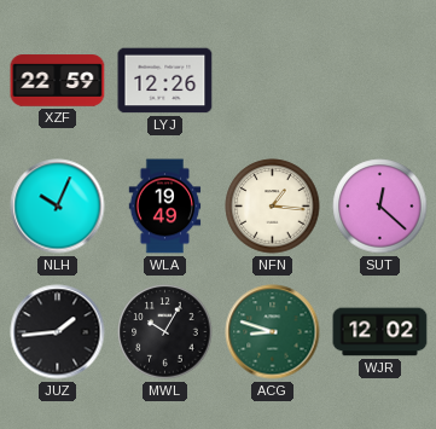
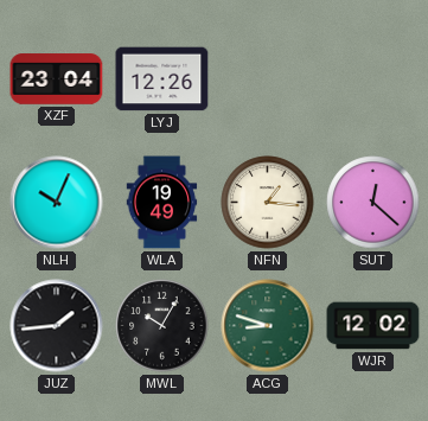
XZF: 22:59 -> 23:04 (57, 79)
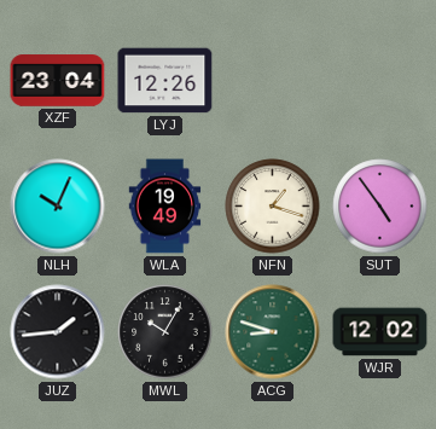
NFN: 1:16 -> 1:18 (273, 207)
SUT: 12:22 -> 4:54 (380, 207)
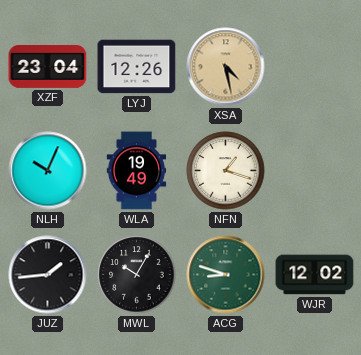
XSA: none -> 4:28 (226, 67)
SUT: 4:54 -> none (380, 207)
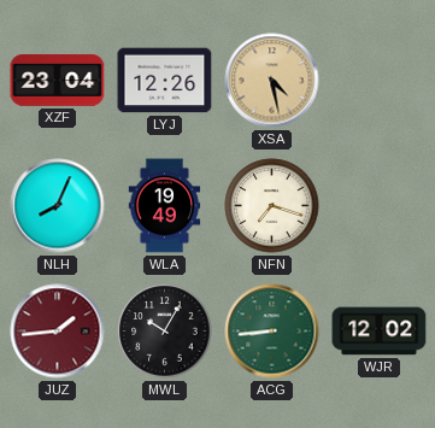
NLH: 10:04 -> 8:04 (58, 206)
NFN: 1:18 -> 7:18 (272, 206)
JUZ dial: black -> burgundy (58, 332)
ACG: 8:48 -> 8:44 (272, 332)
